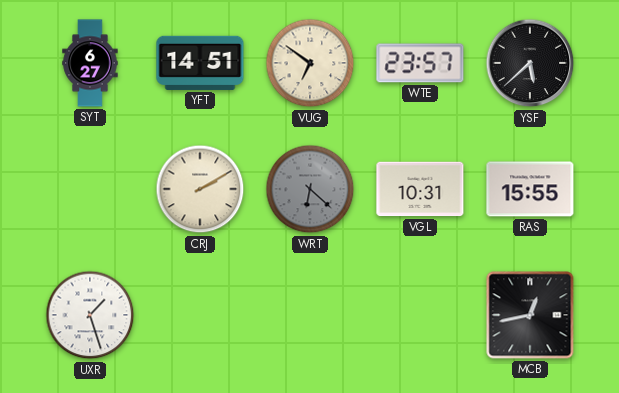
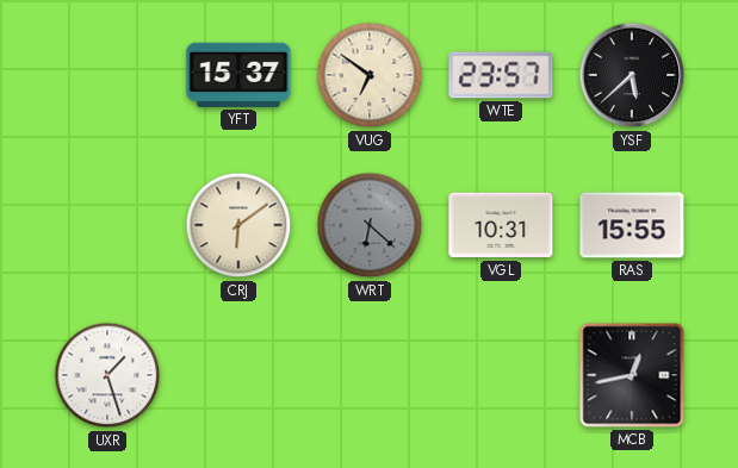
SYT: 6:27 -> none (90, 63)
YFT: 14:51 -> 15:37 (238, 75)
CRJ: 2:10 -> 6:09 (238, 225)
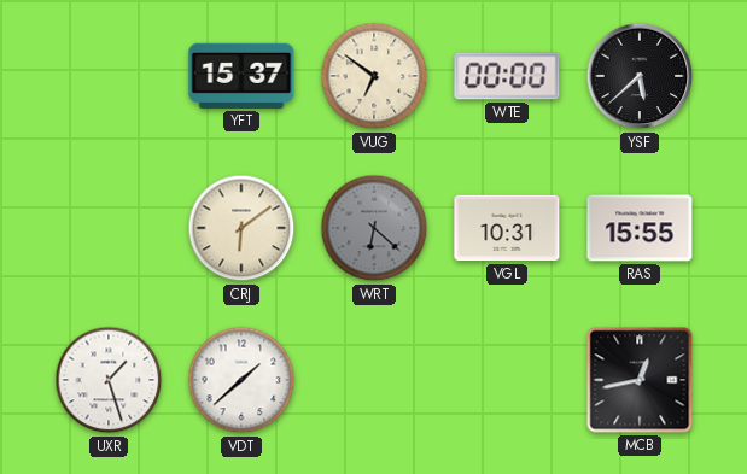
WTE: 23:57 -> 00:00 (507, 76)
VDT: none -> 1:38 (241, 380)
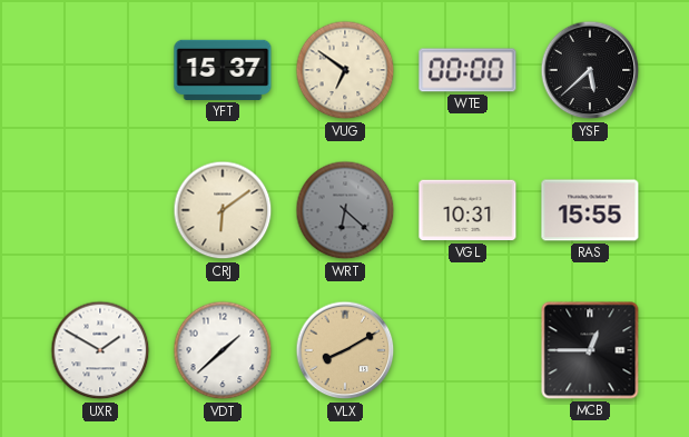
UXR: 1:27 -> 1:50 (100, 350)
VLX: none -> 8:10 (345, 350)
MCB: 12:43 -> 12:45 (590, 350)
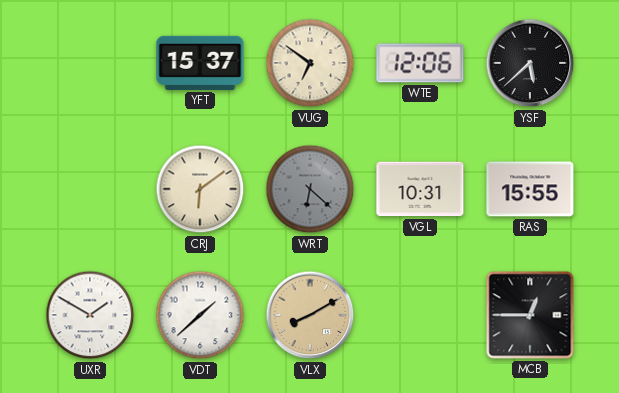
WTE: 00:00 -> 12:06 (420, 63)
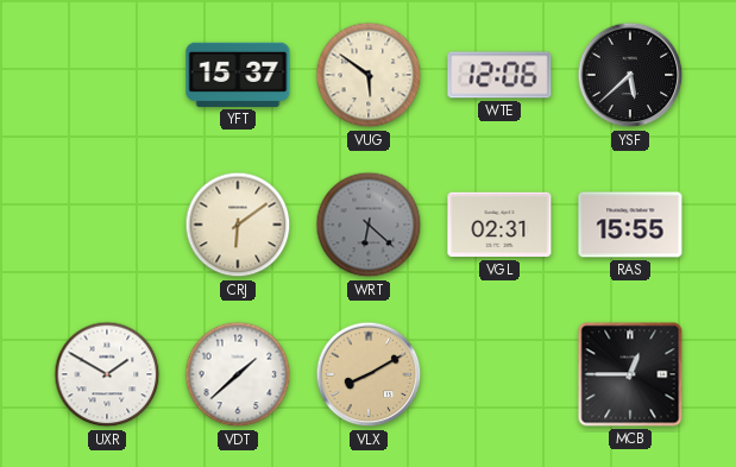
VUG: 6:51 -> 5:51 (369, 75)
VGL: 10:31 -> 02:31 (499, 225)
